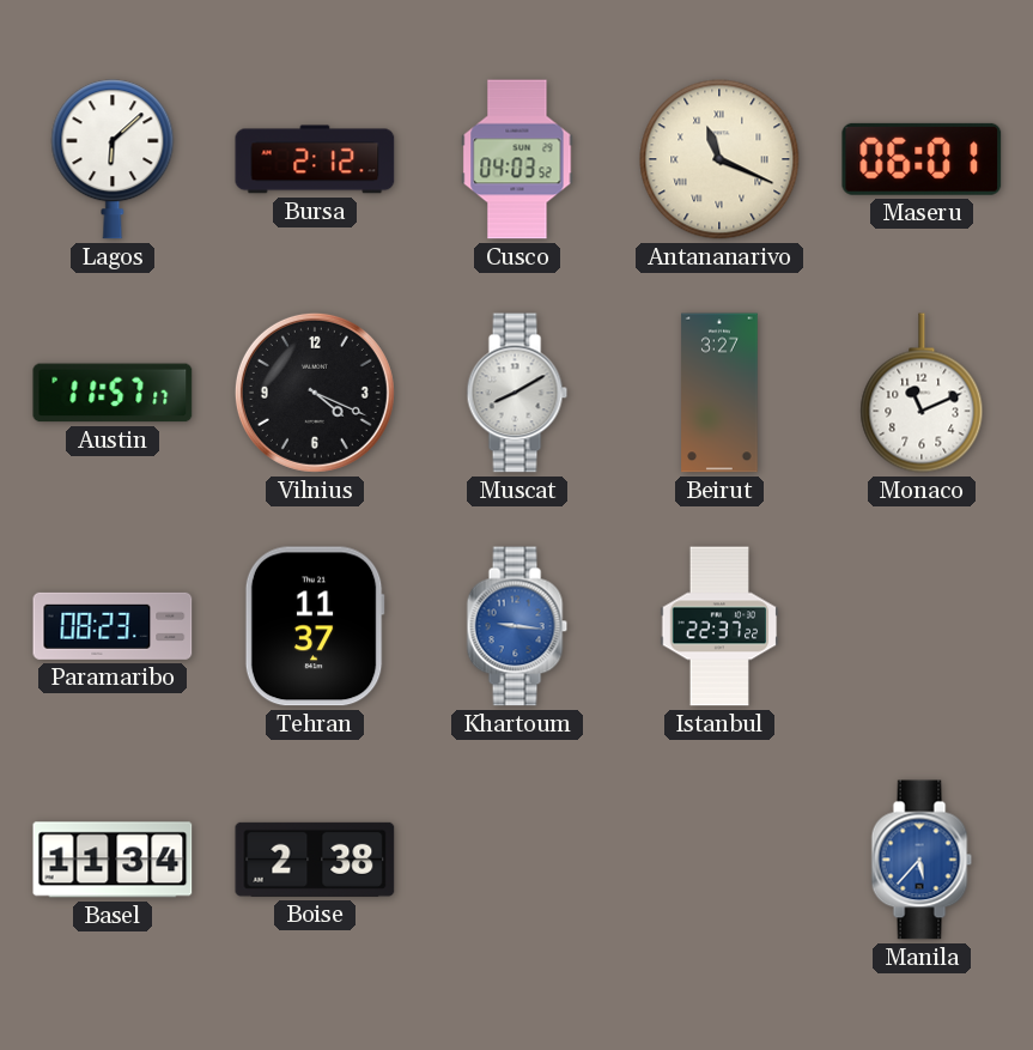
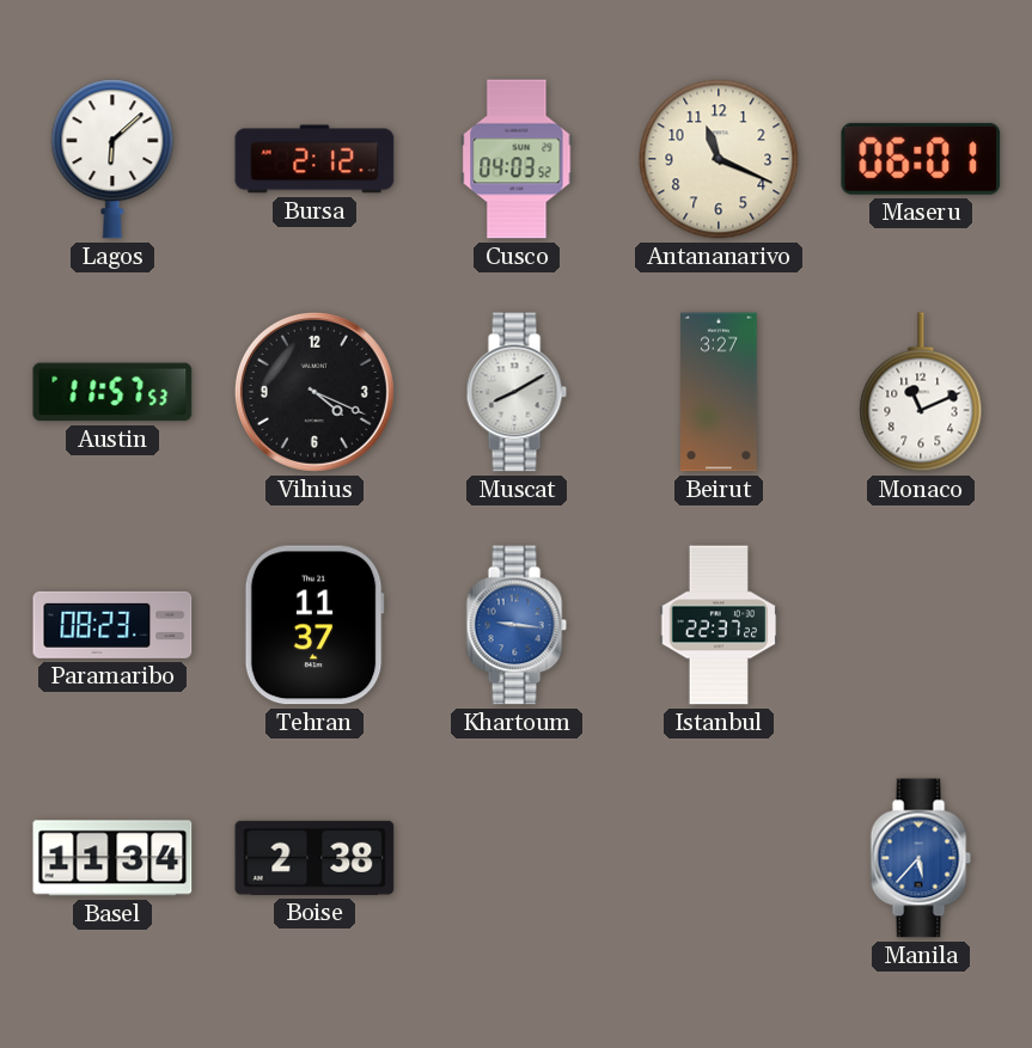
Antananarivo numerals: Roman -> Arabic (719, 159)
Austin: 11:57:17 -> 11:57:53 (112, 392)
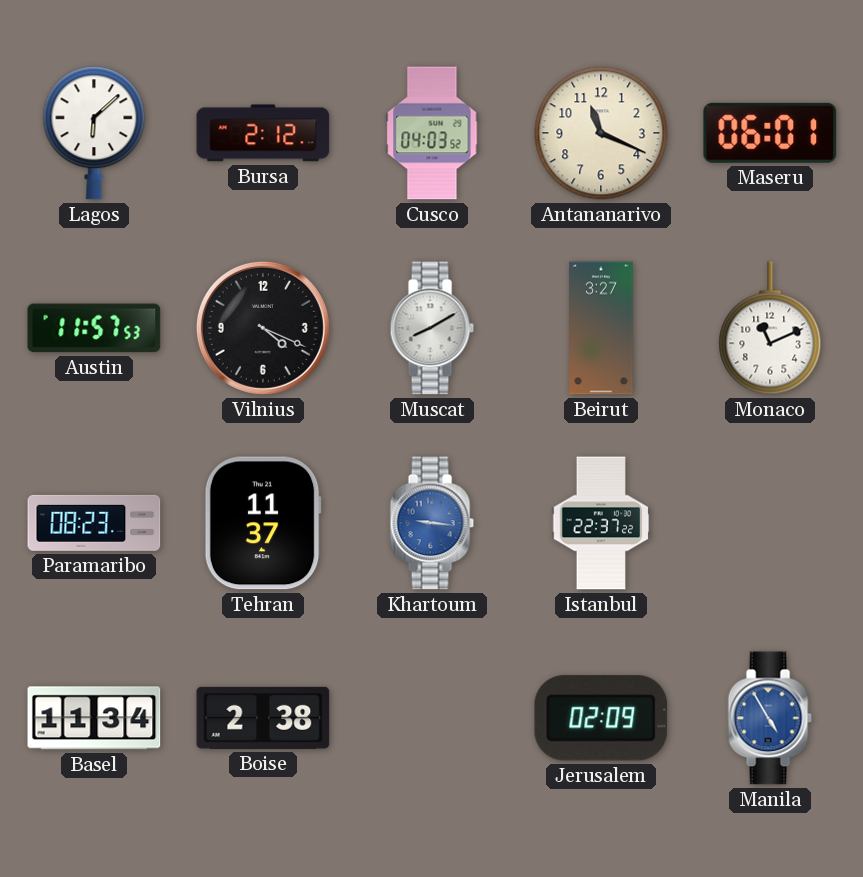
Jerusalem: none -> 02:09 (601, 718)
Manila: 5:37 -> 4:55 (770, 718)
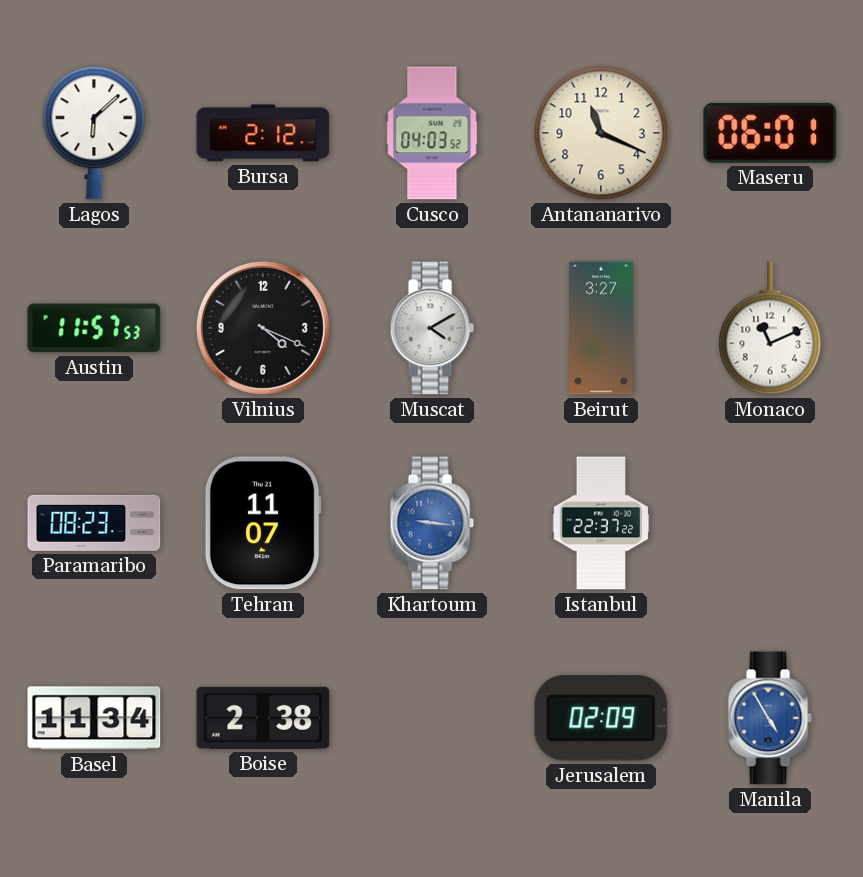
Muscat: 8:10 -> 4:10 (432, 328)
Tehran: 11:37 -> 11:07 (263, 523)
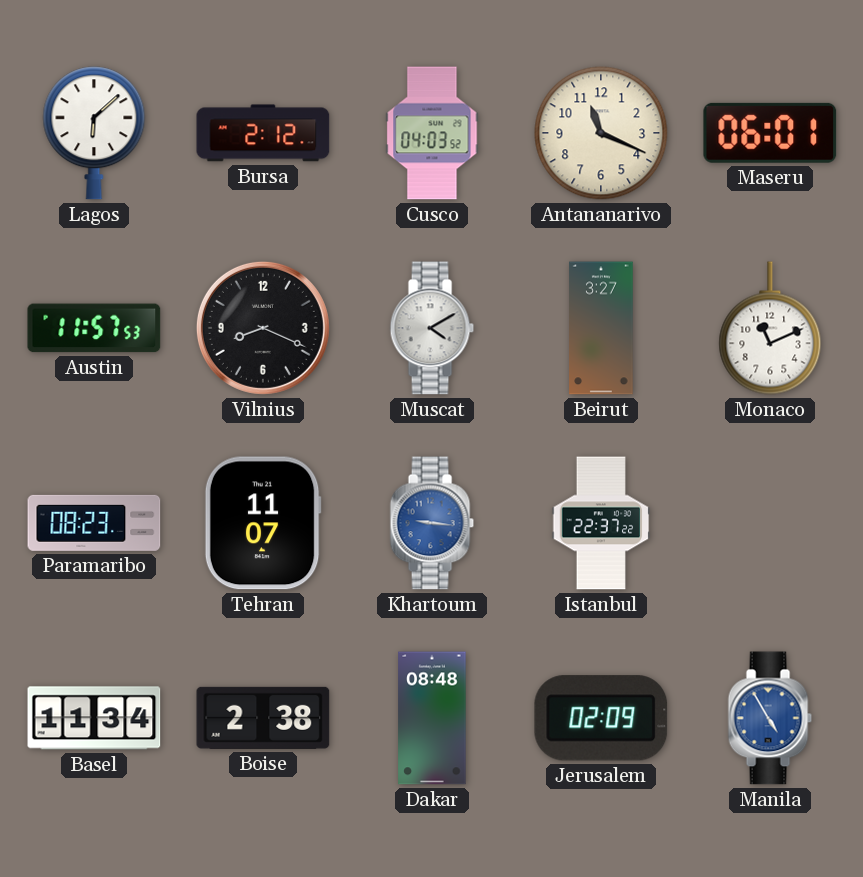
Vilnius: 4:19 -> 8:19 (263, 328)
Dakar: none -> 08:48 (432, 718)
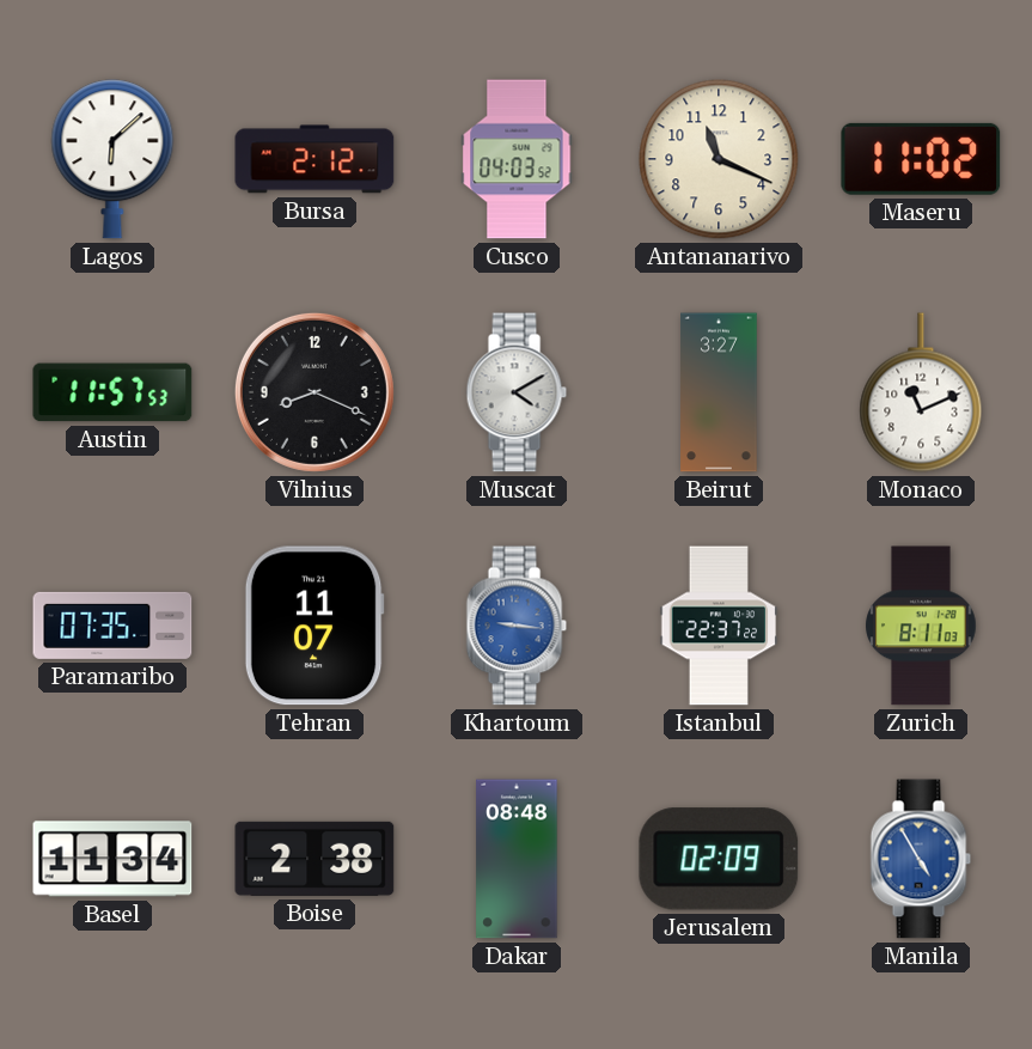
Maseru: 06:01 -> 11:02 (921, 159)
Paramaribo: 08:23 -> 07:35 (112, 626)
Zurich: none -> 8:11 (921, 626)
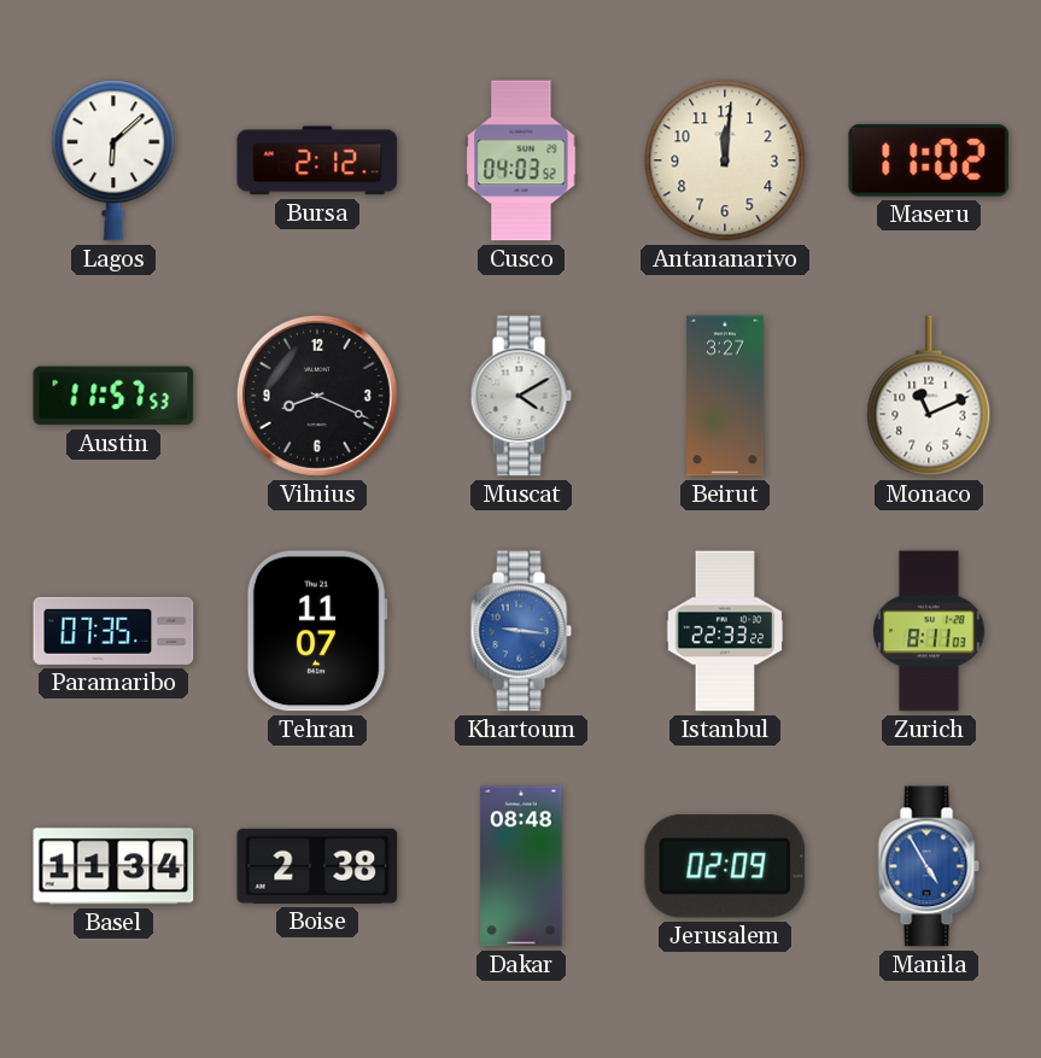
Antananarivo: 11:19 -> 12:01 (725, 160)
Istanbul: 22:37 -> 22:33 (725, 631)
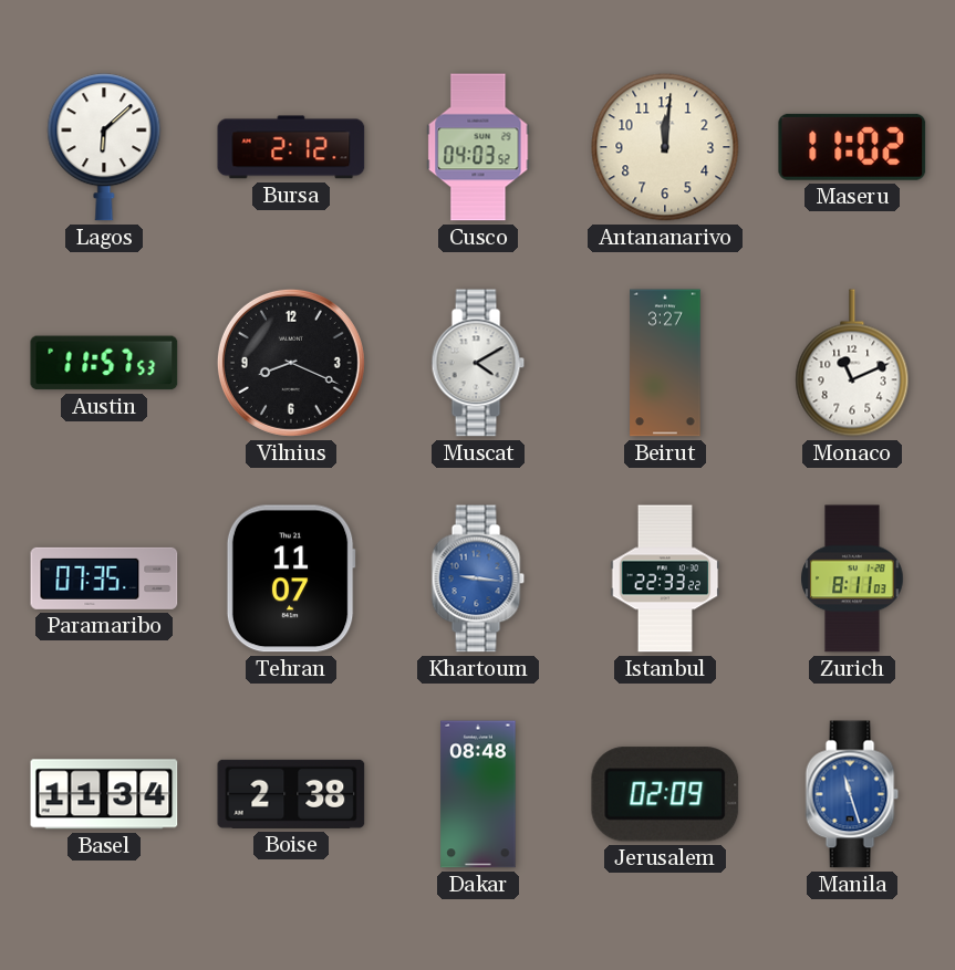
Manila: 4:55 -> 11:27 (852, 794)
